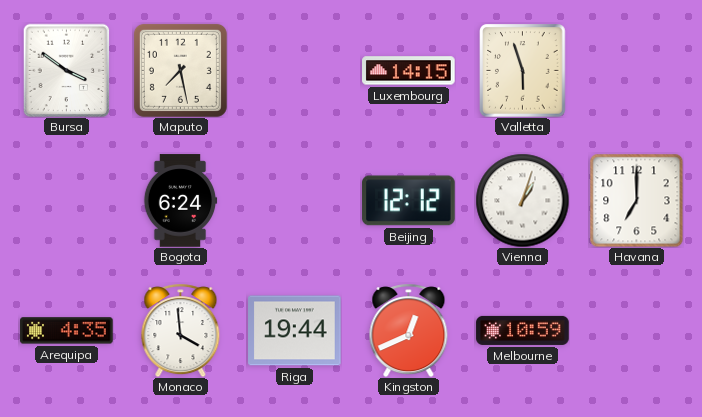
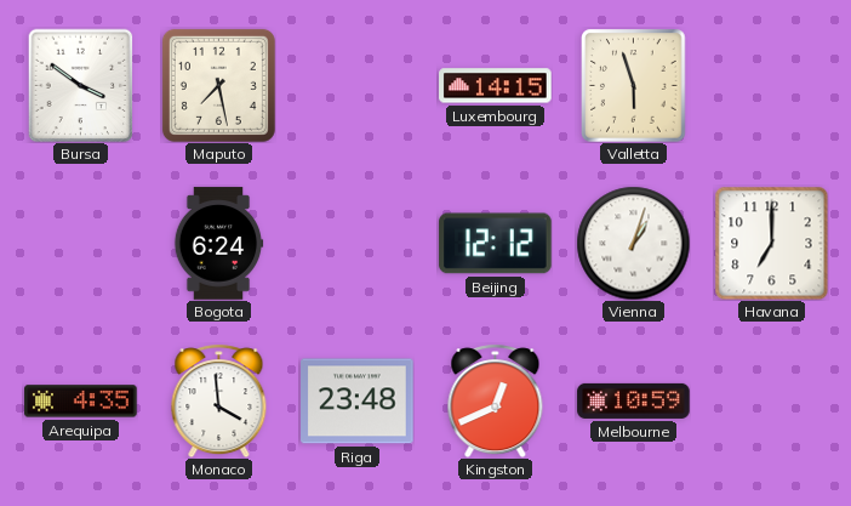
Riga: 19:44 -> 23:48 (358, 402)
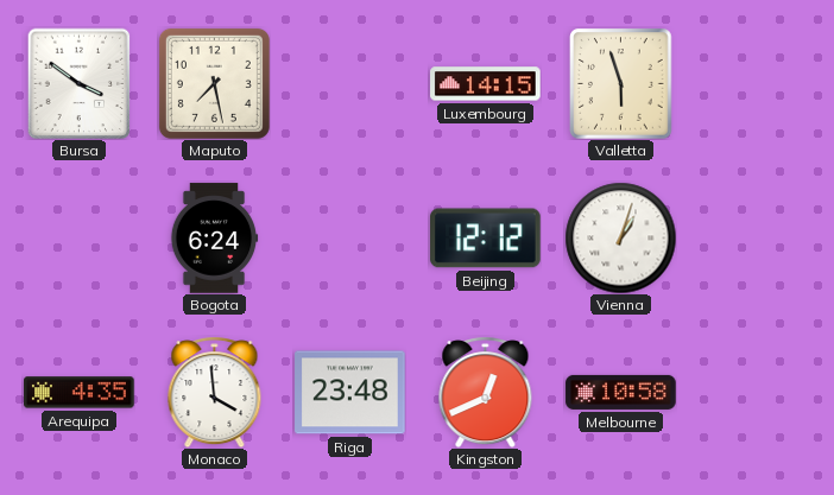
Havana: 7:00 -> none (771, 243)
Melbourne: 10:59 -> 10:58 (621, 392)
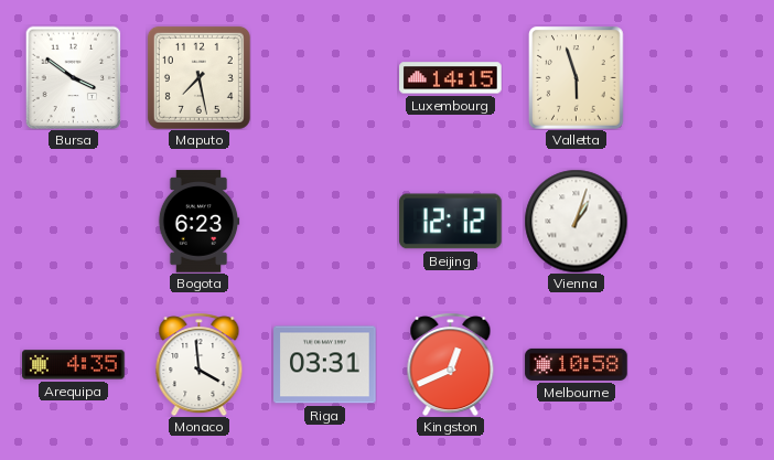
Bogota: 6:24 -> 6:23 (198, 222)
Riga: 23:48 -> 03:31 (325, 365)
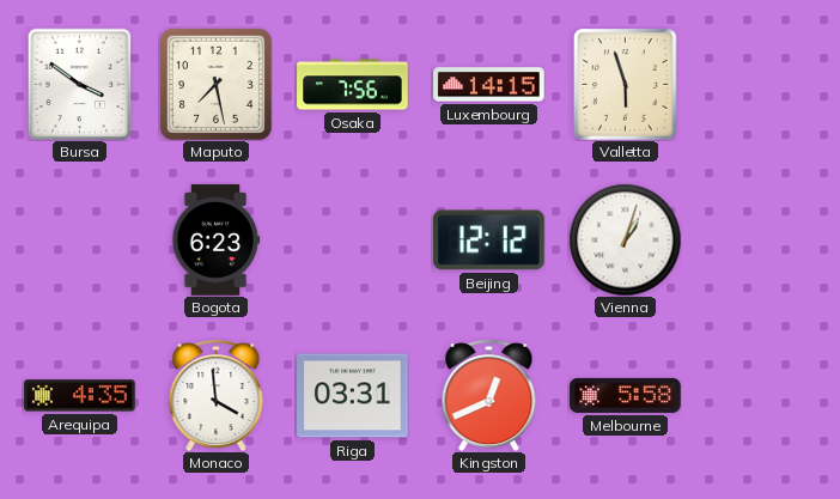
Osaka: none -> 7:56 (353, 85)
Melbourne: 10:58 -> 5:58 (626, 395)
